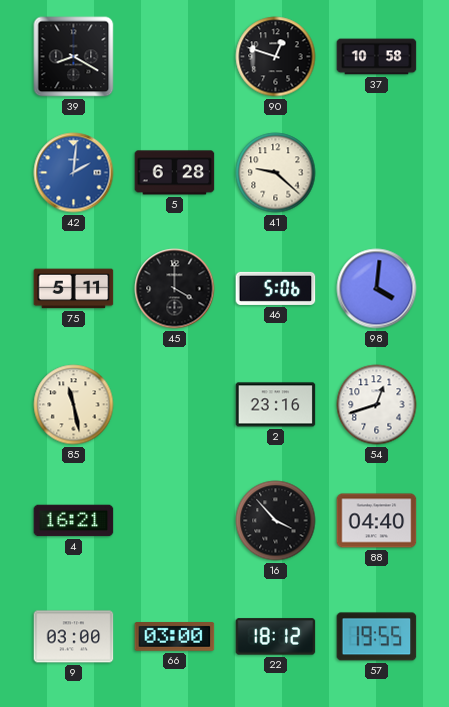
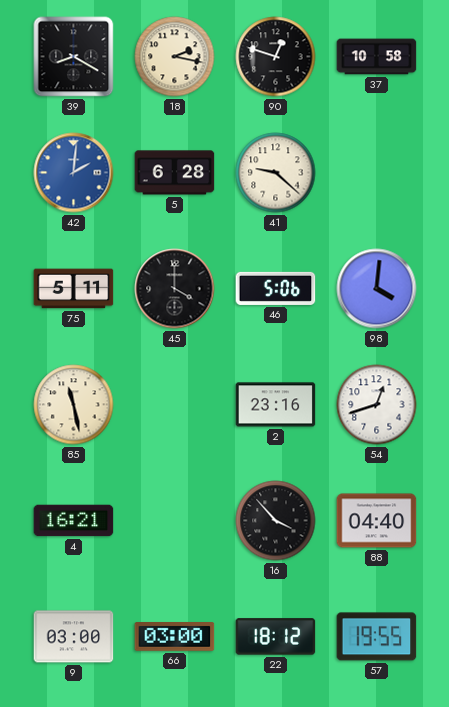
18: none -> 2:17 (175, 57)
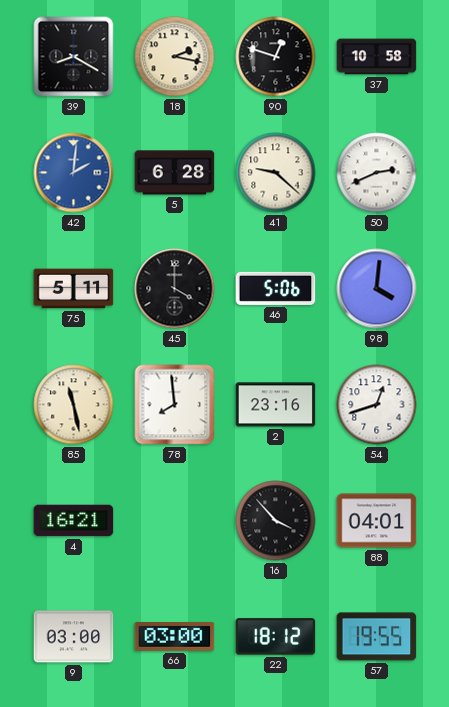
50: none -> 2:41 (377, 173)
78: none -> 7:59 (175, 405)
88: 04:40 -> 04:01 (377, 521)
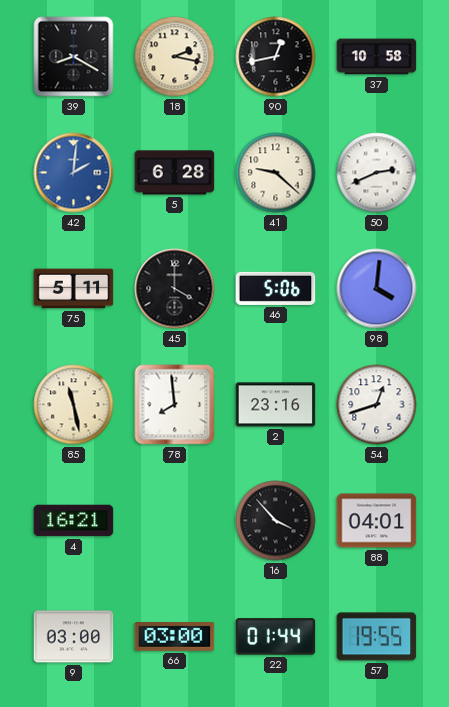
90: 12:48 -> 12:43 (276, 57)
22: 18:12 -> 01:44 (276, 637)
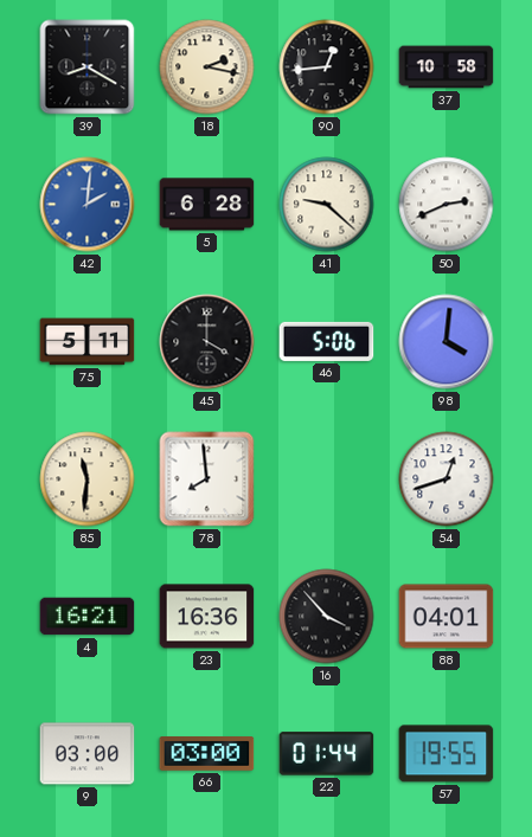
90: 12:43 -> 12:44 (327, 67)
85: 11:28 -> 11:31 (88, 479)
2: 23:16 -> none (276, 405)
23: none -> 16:36 (207, 617)
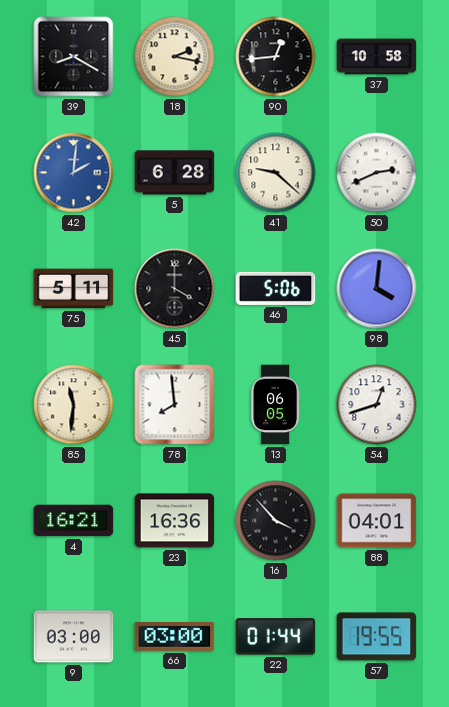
13: none -> 06:05 (275, 405)
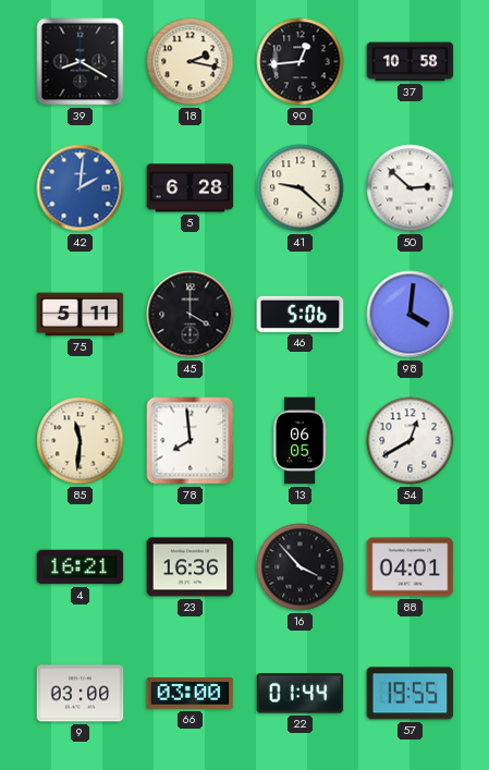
50: 2:41 -> 2:52 (411, 188)
54: 12:42 -> 12:40 (411, 441)
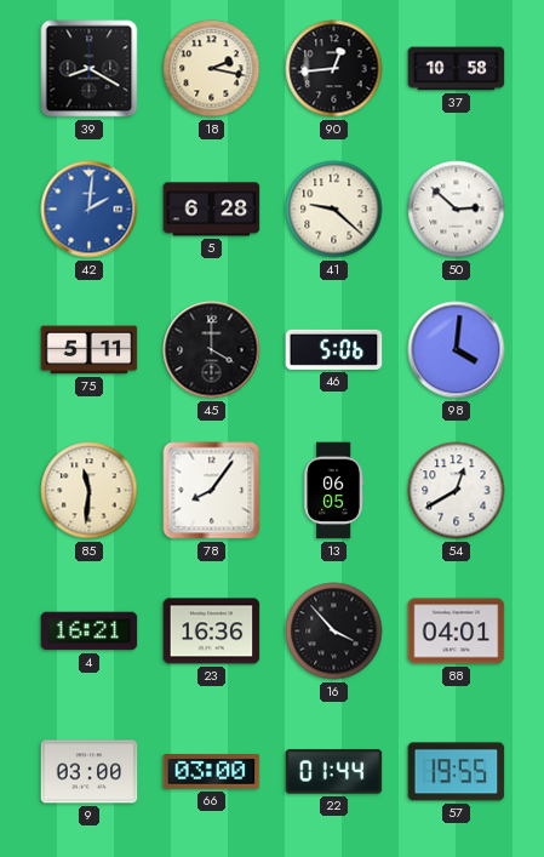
78: 7:59 -> 8:06 (212, 491)
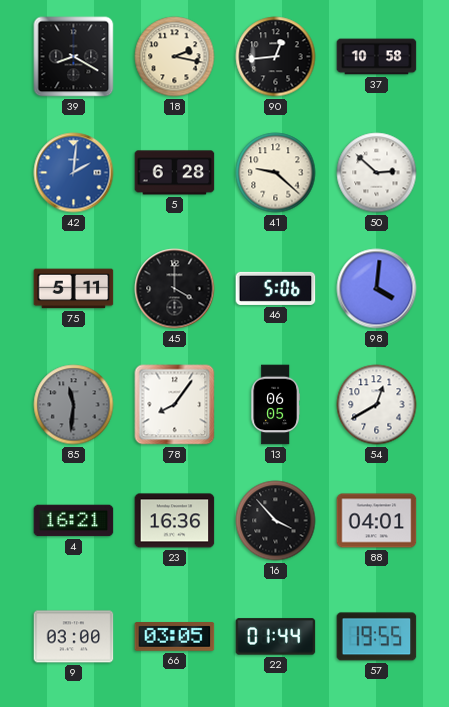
85 dial: cream -> grey (74, 405)
66: 03:00 -> 03:05 (175, 637)
